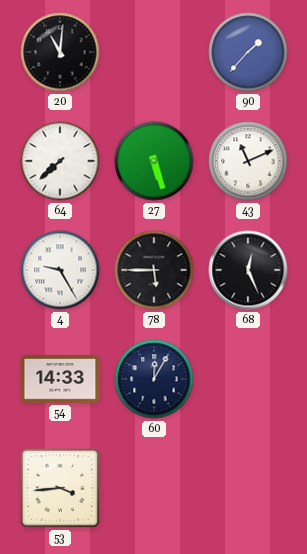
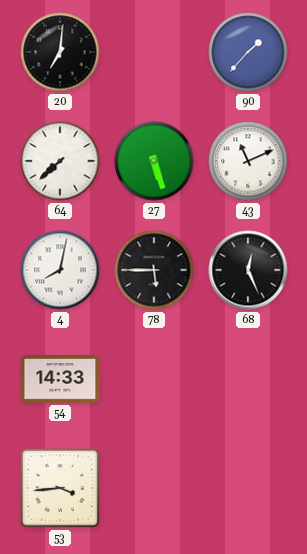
20: 11:01 -> 7:01 (60, 52)
4: 9:25 -> 8:02 (60, 270)
60: 12:05 -> none (154, 379)
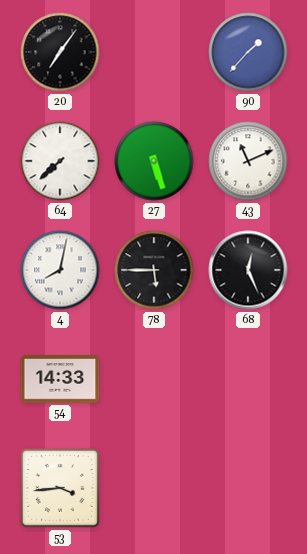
20: 7:01 -> 7:06 (60, 52)
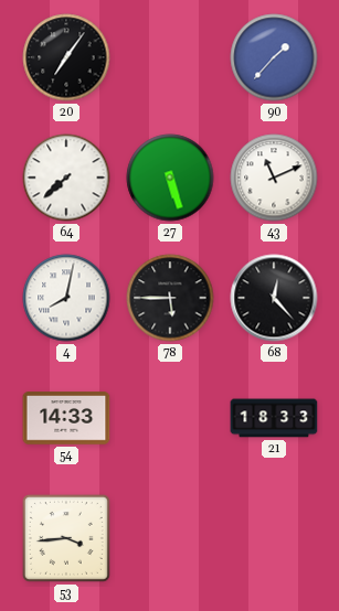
68: 12:26 -> 12:23 (274, 298)
21: none -> 18:33 (274, 418)
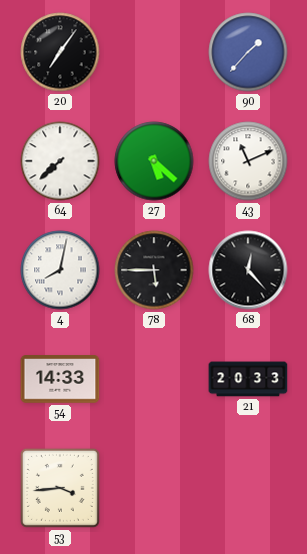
27: 5:27 -> 5:22 (154, 161)
21: 18:33 -> 20:33 (248, 379)
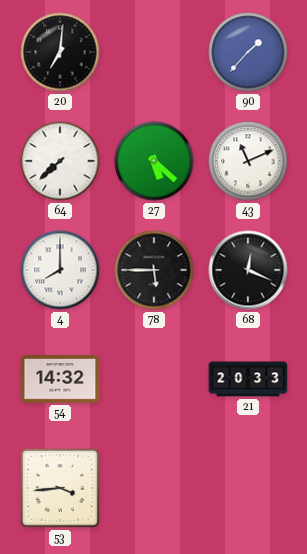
20: 7:06 -> 7:01 (60, 52)
4: 8:02 -> 8:00 (60, 270)
68: 12:23 -> 12:19 (248, 270)
54: 14:33 -> 14:32 (60, 379)
